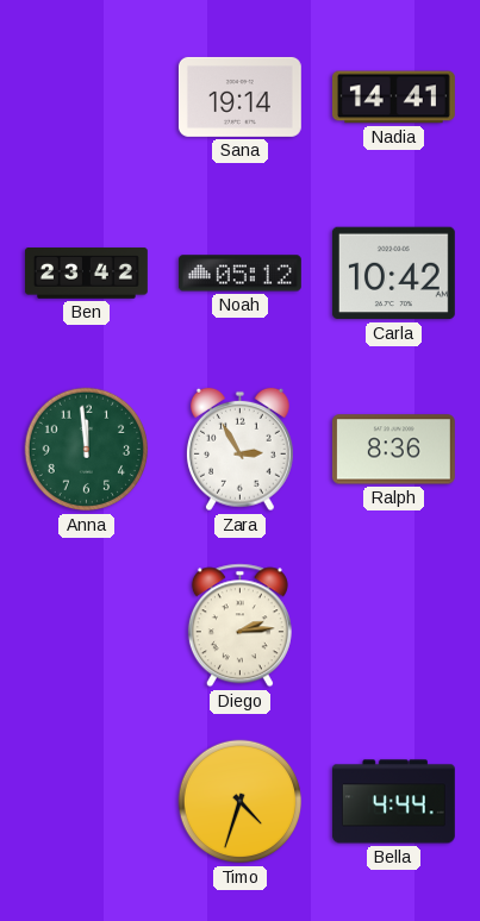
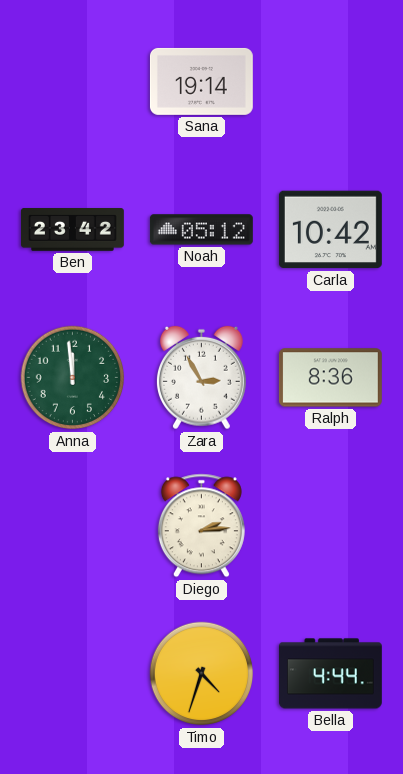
Nadia: 14:41 -> none (393, 98)
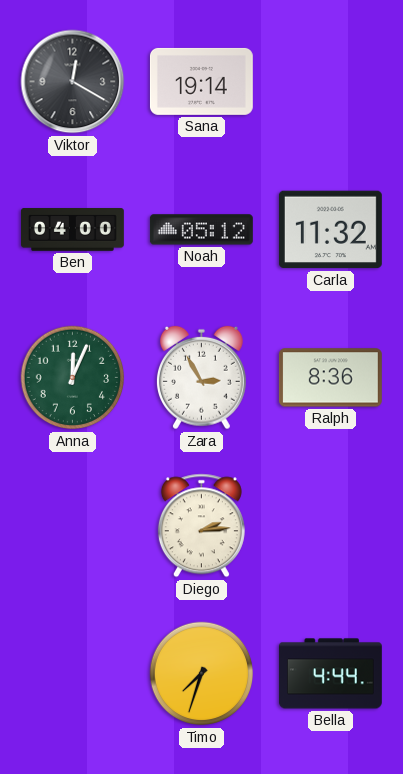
Viktor: none -> 12:20 (73, 82)
Ben: 23:42 -> 04:00 (72, 230)
Carla: 10:42 -> 11:32 (330, 230)
Anna: 11:59 -> 12:04 (73, 378)
Timo: 4:33 -> 7:33 (202, 674)
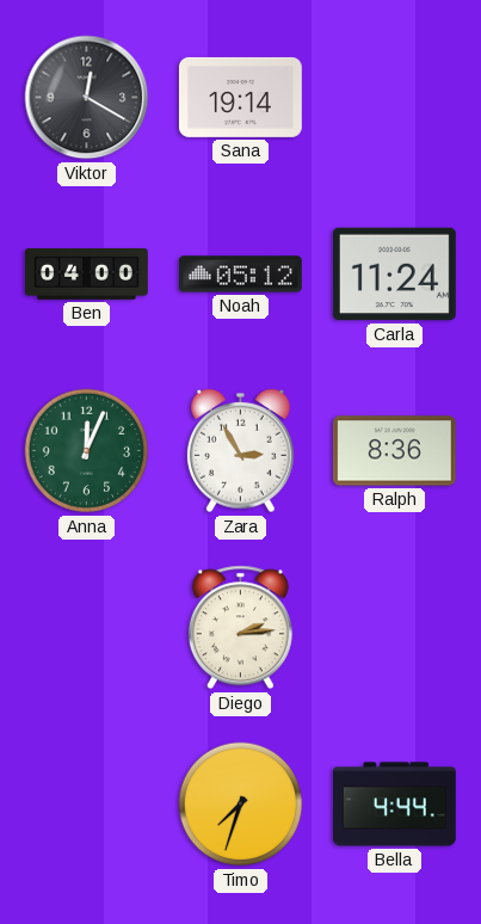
Carla: 11:32 -> 11:24 (394, 275)
